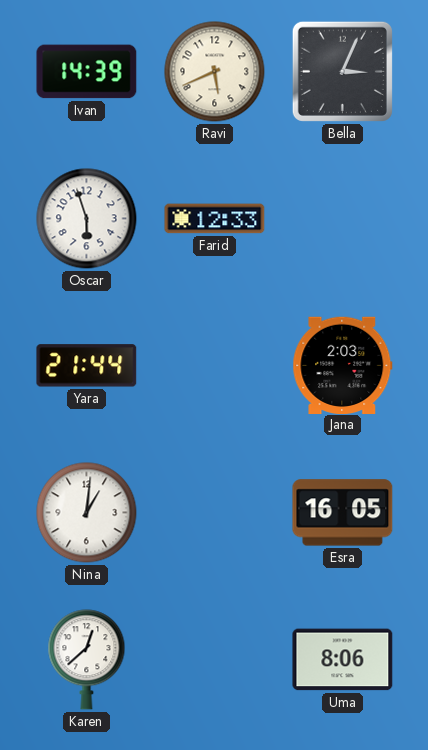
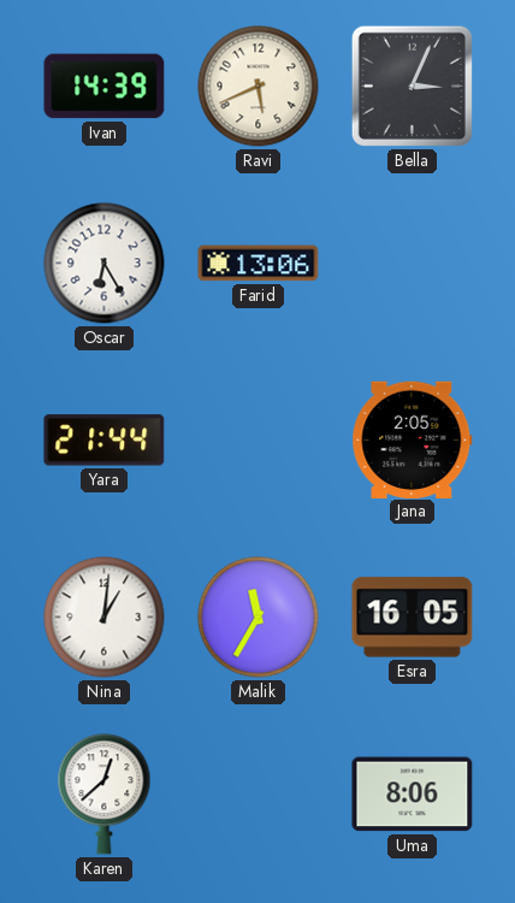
Oscar: 5:57 -> 6:25 (105, 264)
Farid: 12:33 -> 13:06 (259, 264)
Jana: 2:03 -> 2:05 (413, 439)
Malik: none -> 11:35 (259, 618)
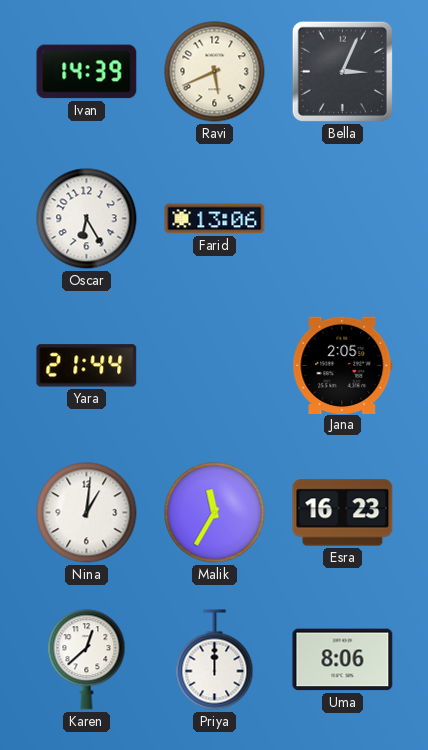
Esra: 16:05 -> 16:23 (343, 513)
Priya: none -> 12:00 (215, 660)
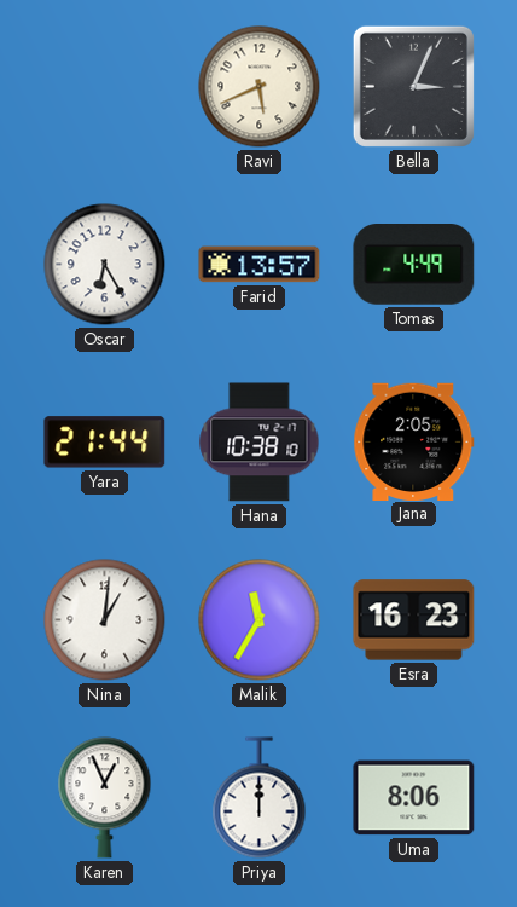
Ivan: 14:39 -> none (87, 72)
Farid: 13:06 -> 13:57 (260, 265)
Tomas: none -> 4:49 (414, 265)
Hana: none -> 10:38 (260, 443)
Karen: 12:38 -> 12:56 (105, 798)
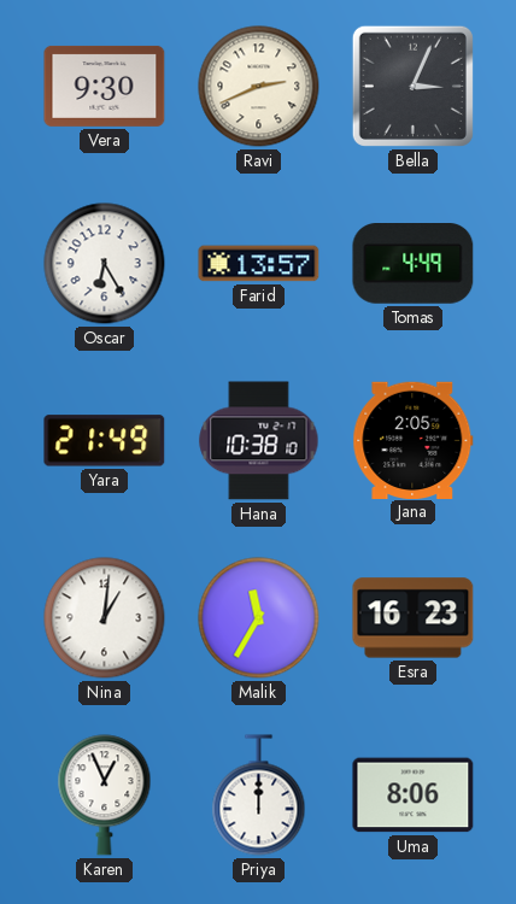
Vera: none -> 9:30 (105, 86)
Ravi: 5:41 -> 2:41 (259, 87)
Yara: 21:44 -> 21:49 (105, 441)
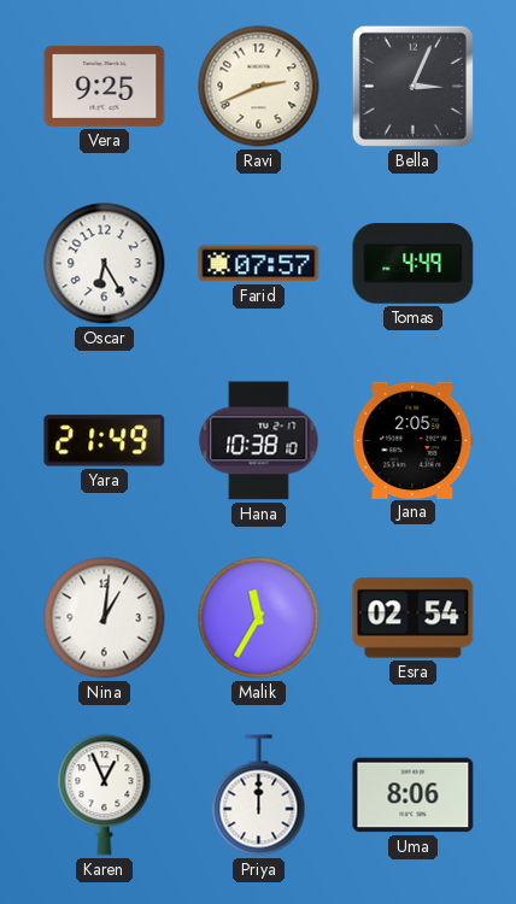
Vera: 9:30 -> 9:25 (105, 86)
Farid: 13:57 -> 07:57 (259, 264)
Esra: 16:23 -> 02:54 (414, 618)
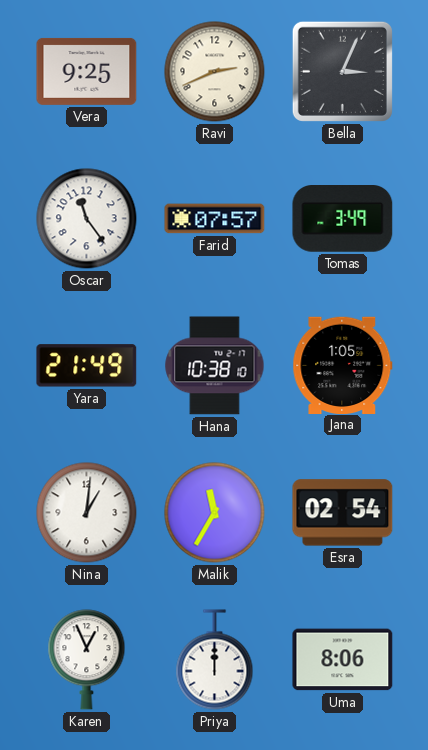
Oscar: 6:25 -> 11:24 (87, 219)
Tomas: 4:49 -> 3:49 (343, 219)
Jana: 2:05 -> 1:05 (343, 365)
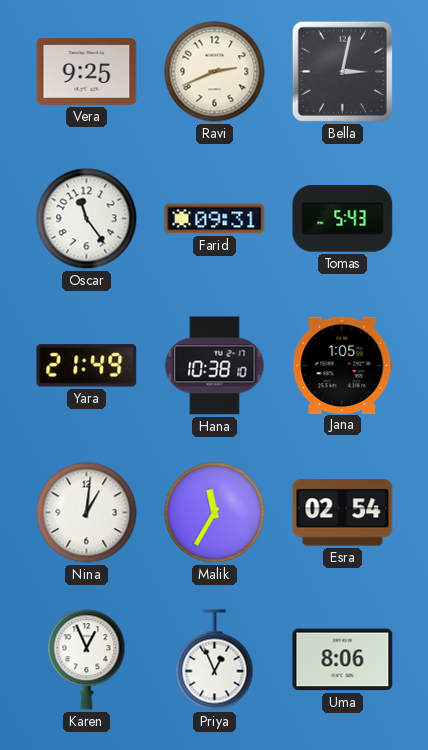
Bella: 3:04 -> 3:02 (342, 71)
Farid: 07:57 -> 09:31 (215, 219)
Tomas: 3:49 -> 5:43 (343, 219)
Priya: 12:00 -> 12:56 (215, 660)
